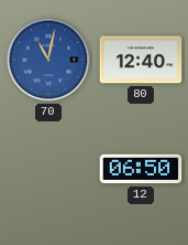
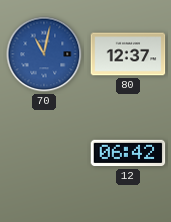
80: 12:40 -> 12:37 (128, 54)
12: 06:50 -> 06:42 (128, 153)
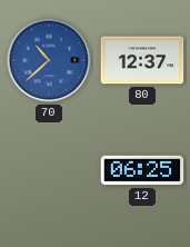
70: 11:02 -> 10:38 (49, 60)
12: 06:42 -> 06:25 (142, 170)
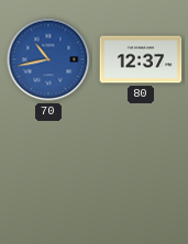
70: 10:38 -> 10:43 (48, 59)
12: 06:25 -> none (142, 170)
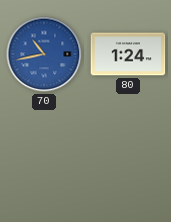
80: 12:37 -> 1:24 (128, 54)
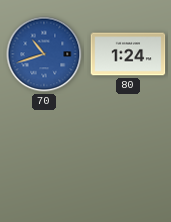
70: 10:43 -> 10:42 (44, 54)
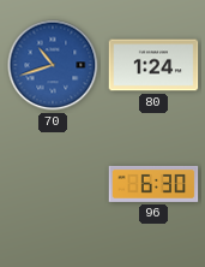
96: none -> 6:30 (153, 184)
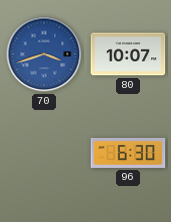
70: 10:42 -> 3:42 (44, 54)
80: 1:24 -> 10:07 (128, 54)
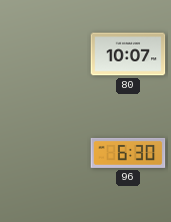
70: 3:42 -> none (44, 54)
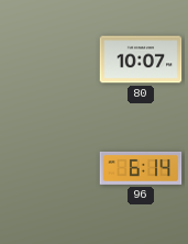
96: 6:30 -> 6:14 (141, 168)
